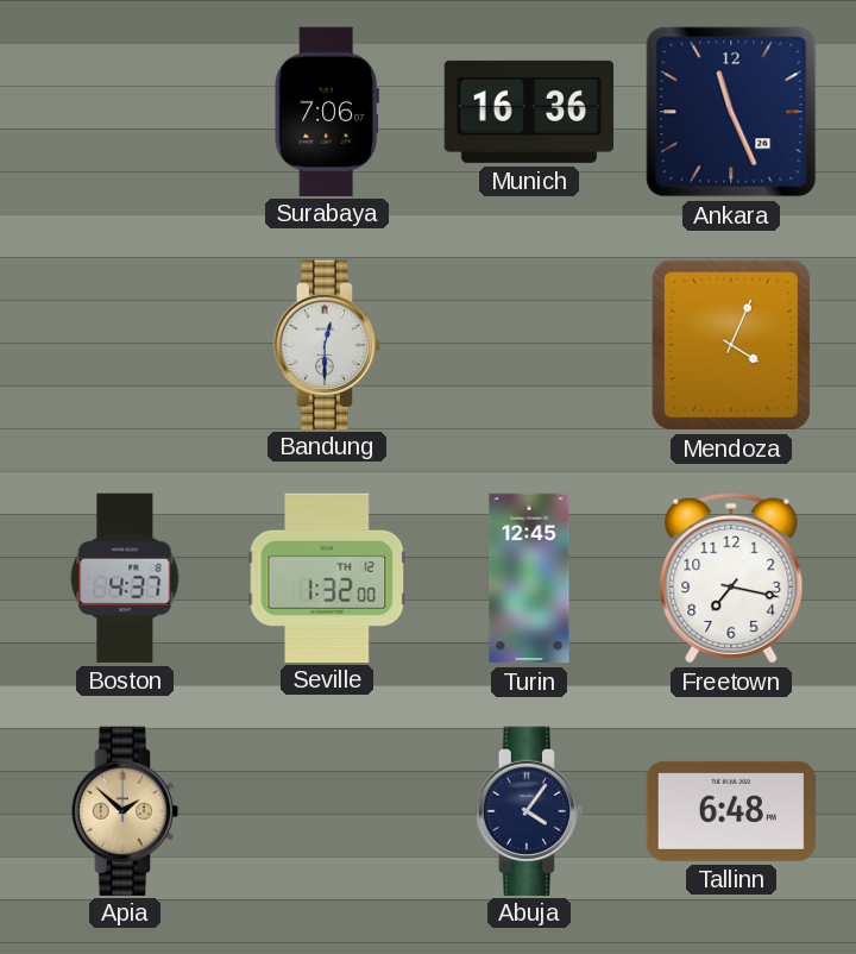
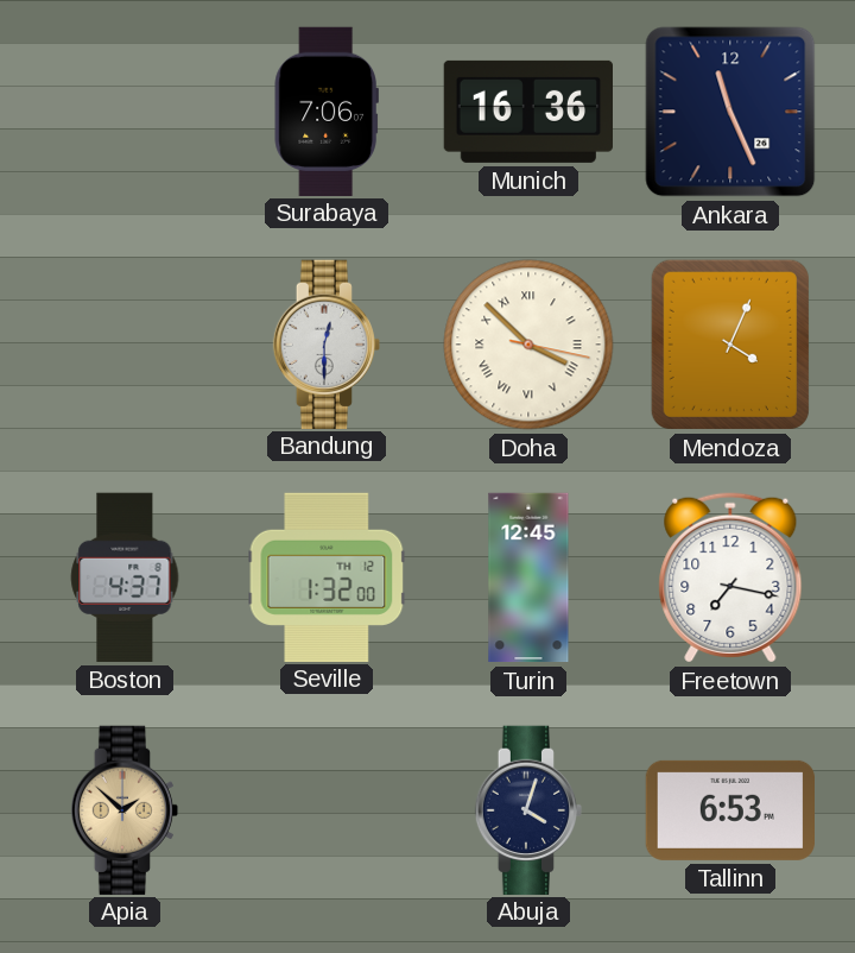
Doha: none -> 3:52 (528, 345)
Abuja: 4:06 -> 4:03 (527, 809)
Tallinn: 6:48 -> 6:53 (729, 810)
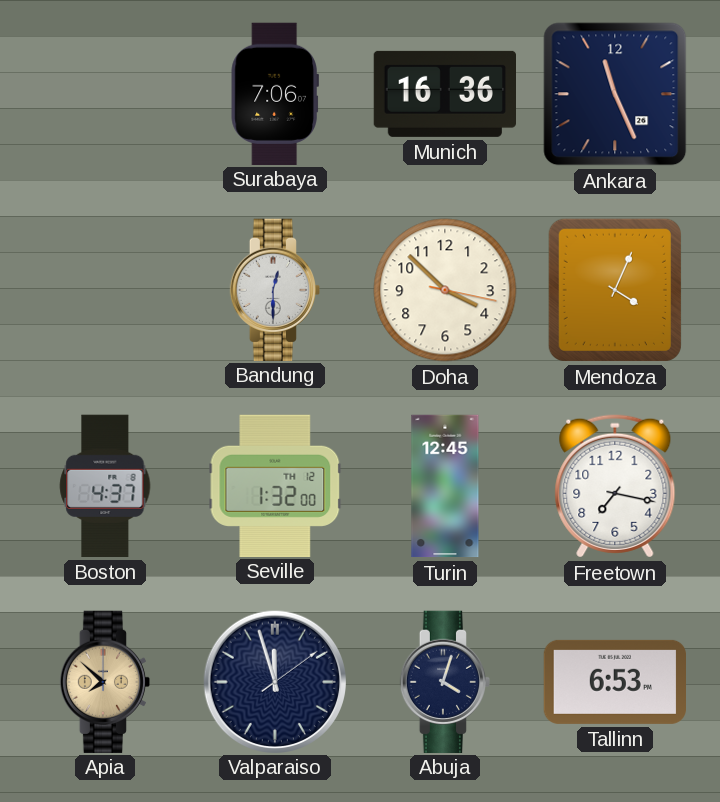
Doha numerals: Roman -> Arabic (445, 290)
Apia: 1:52 -> 7:52 (104, 681)
Valparaiso: none -> 11:57 (274, 681)
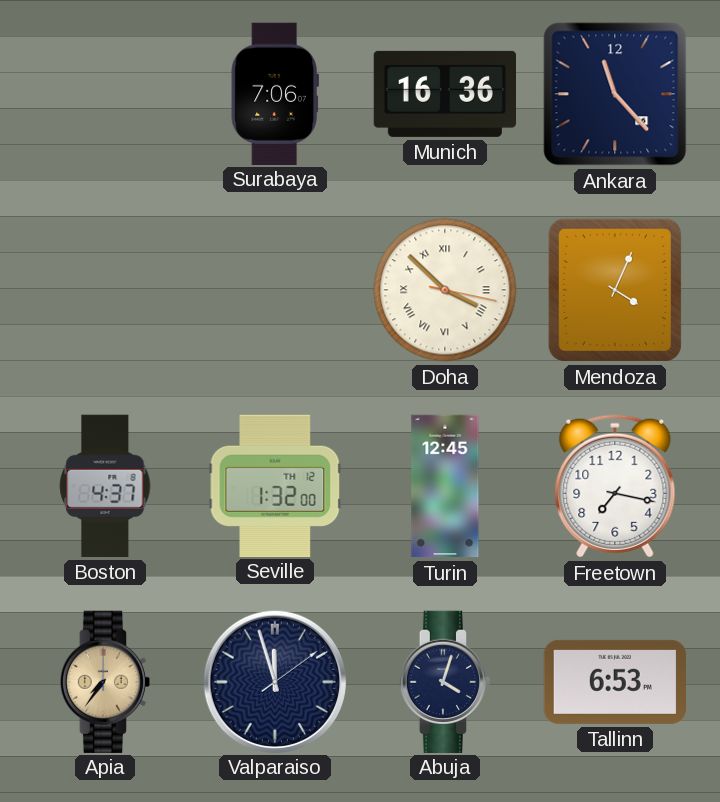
Ankara: 11:26 -> 11:23 (615, 94)
Bandung: 12:30 -> none (274, 289)
Doha numerals: Arabic -> Roman (445, 290)
Apia: 7:52 -> 7:36 (104, 681)
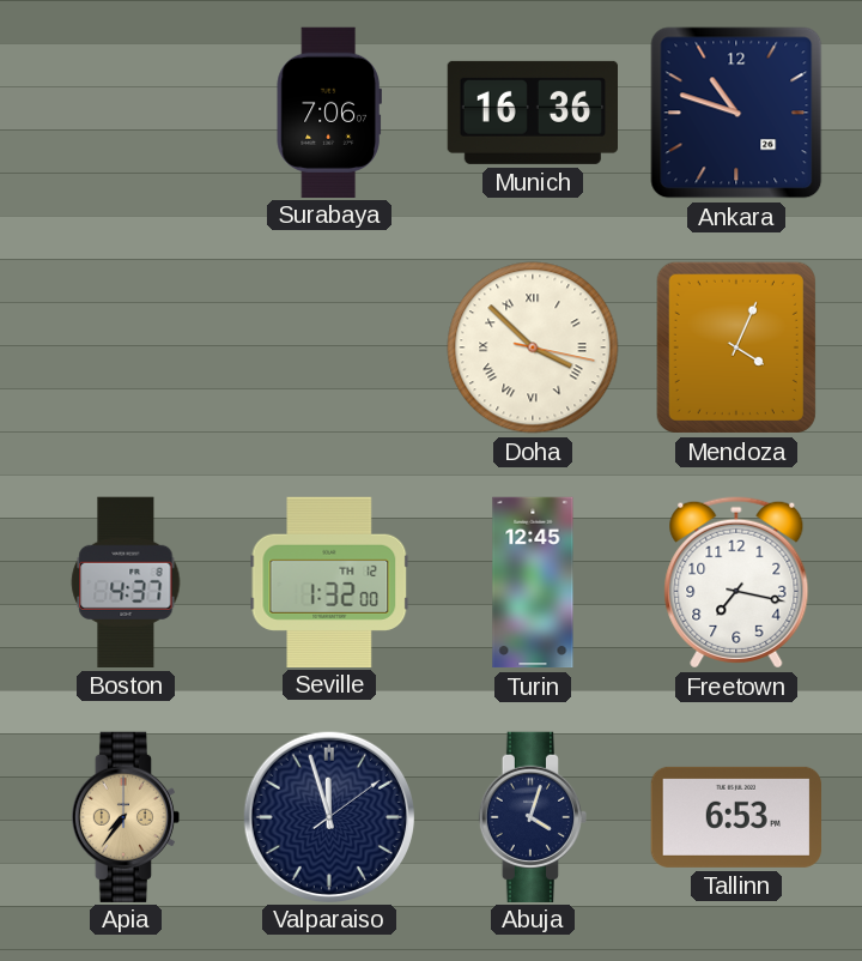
Ankara: 11:23 -> 10:48 (736, 113)
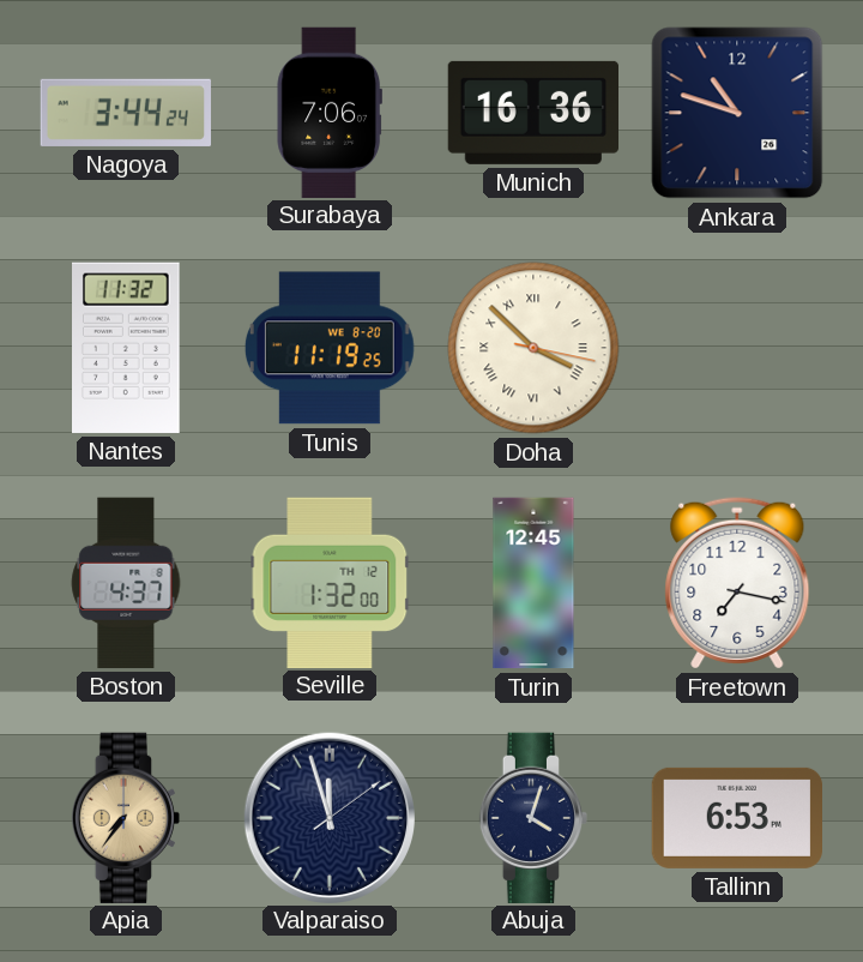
Nagoya: none -> 3:44 (126, 113)
Nantes: none -> 11:32 (127, 348)
Tunis: none -> 11:19 (330, 348)
Mendoza: 4:04 -> none (736, 347)
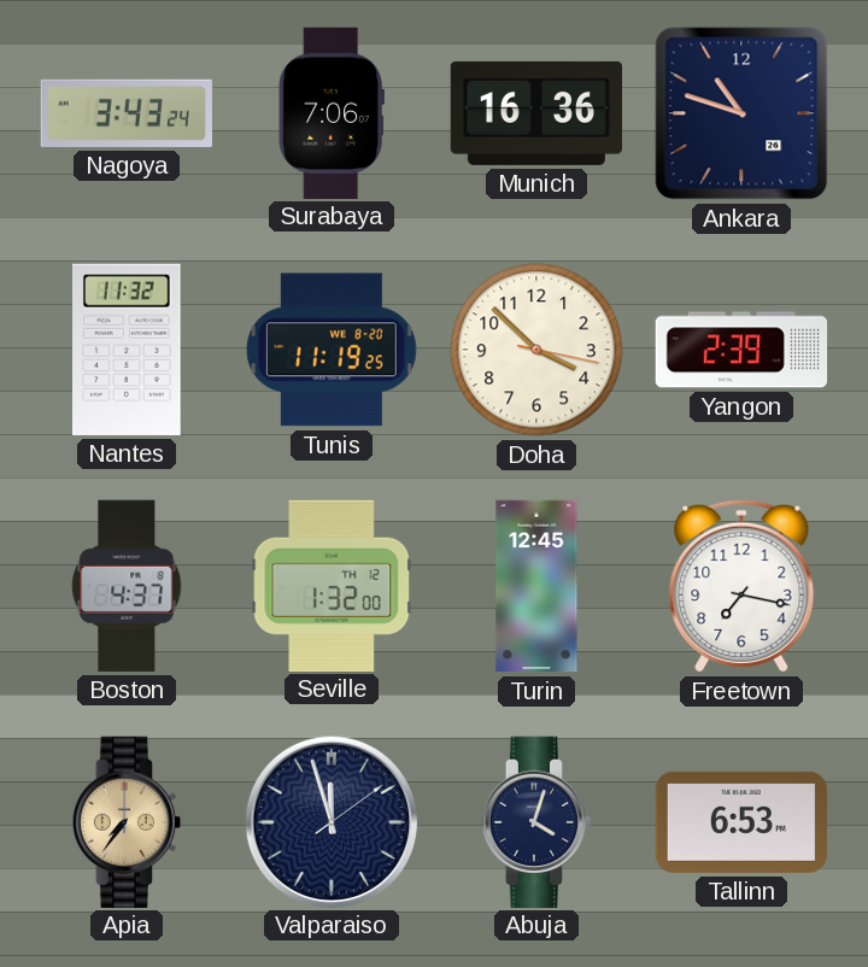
Nagoya: 3:44 -> 3:43 (127, 113)
Doha numerals: Roman -> Arabic (536, 350)
Yangon: none -> 2:39 (741, 350)
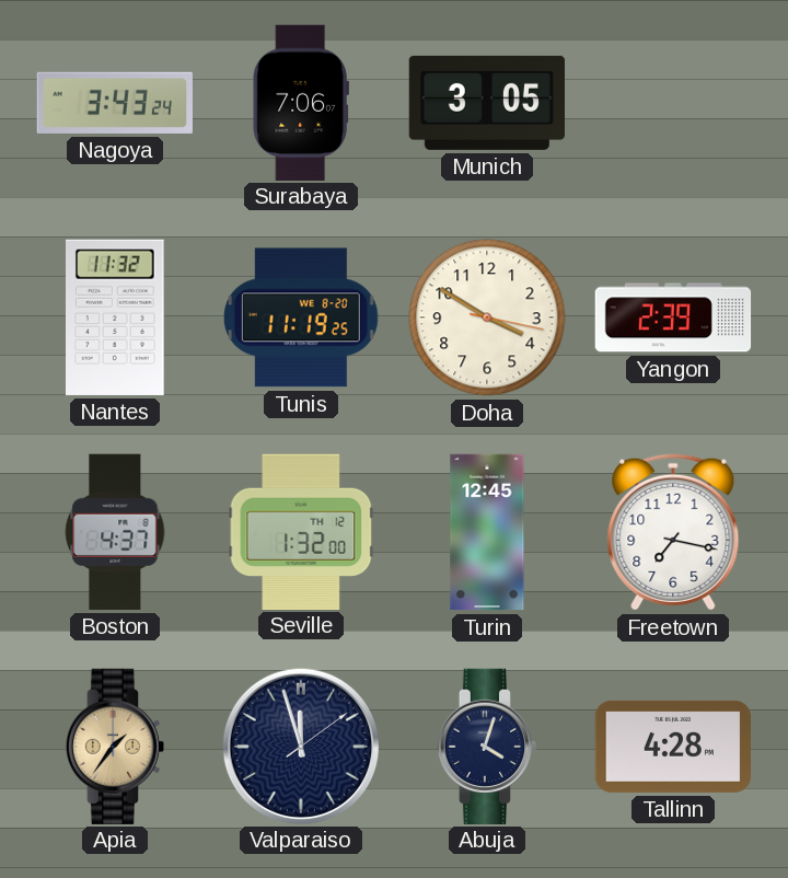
Munich: 16:36 -> 3:05 (486, 103)
Ankara: 10:48 -> none (741, 113)
Doha: 3:52 -> 3:50 (487, 317)
Apia: 7:36 -> 1:36 (114, 746)
Tallinn: 6:53 -> 4:28 (672, 747)
